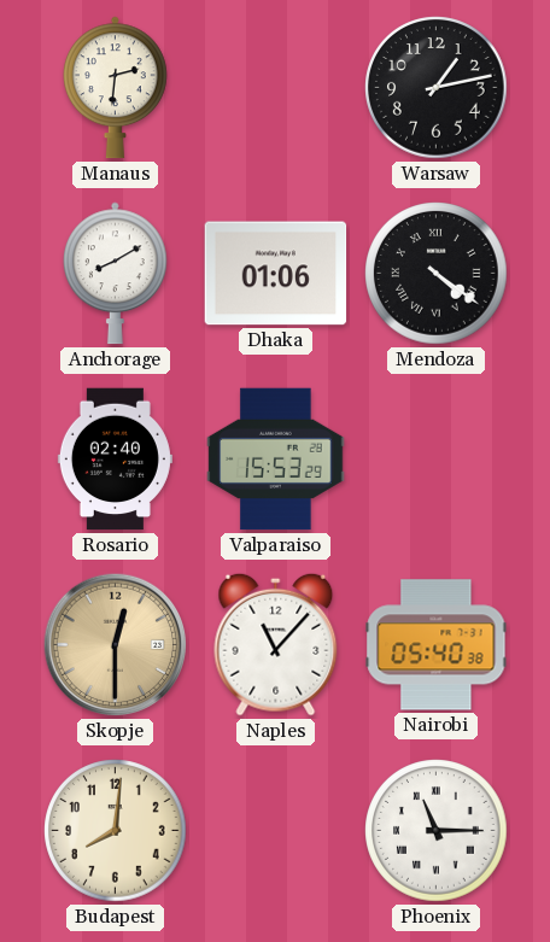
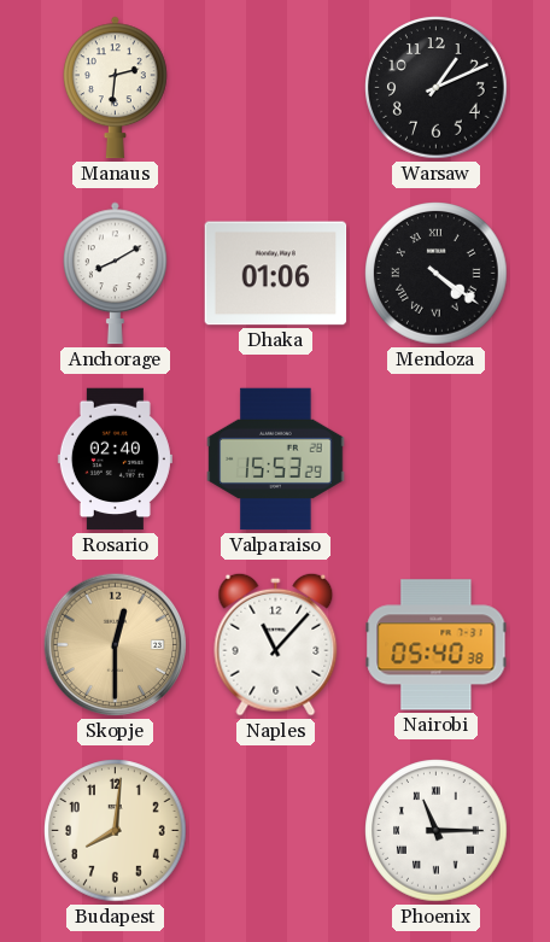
Warsaw: 1:13 -> 1:11 (437, 88)
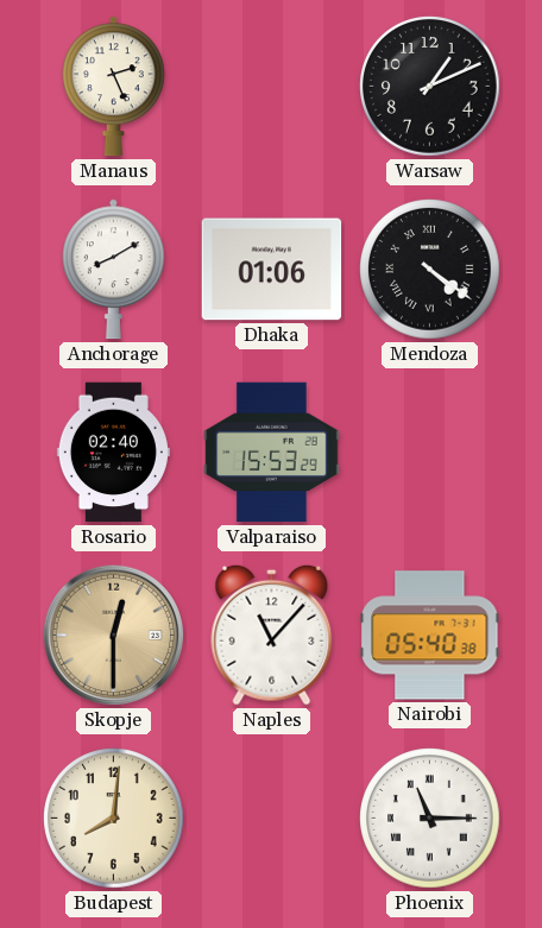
Manaus: 2:31 -> 2:26 (113, 87)
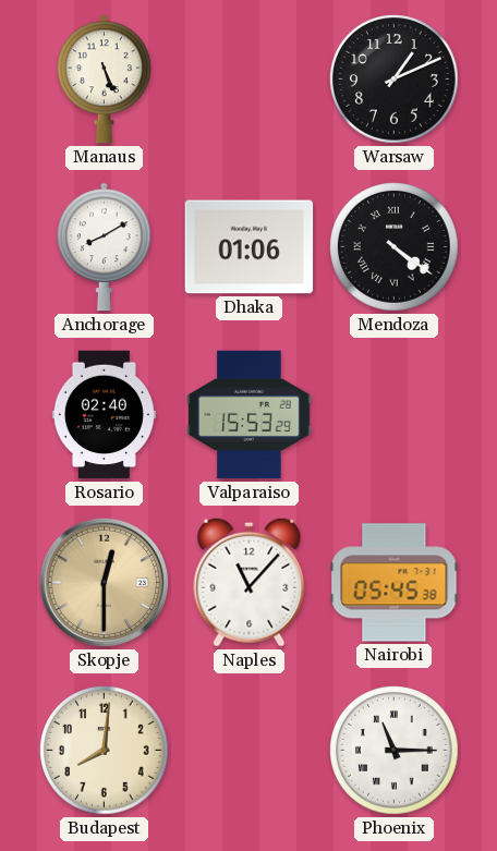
Manaus: 2:26 -> 5:26 (104, 80)
Nairobi: 05:40 -> 05:45 (395, 583)
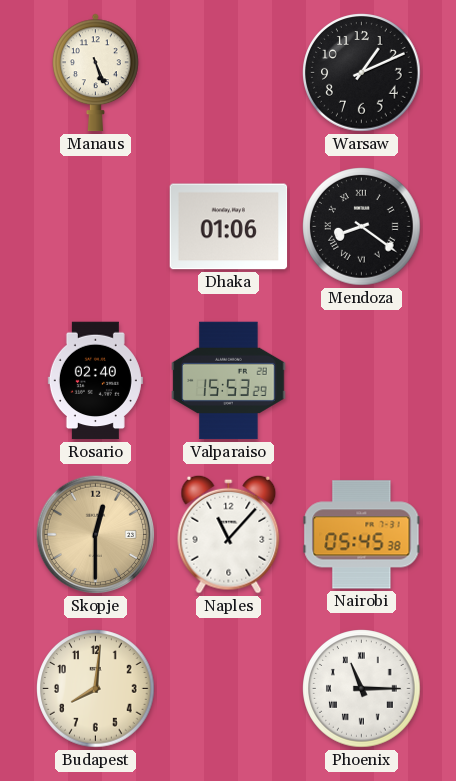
Anchorage: 8:10 -> none (104, 247)
Mendoza: 4:21 -> 8:21 (362, 227)
